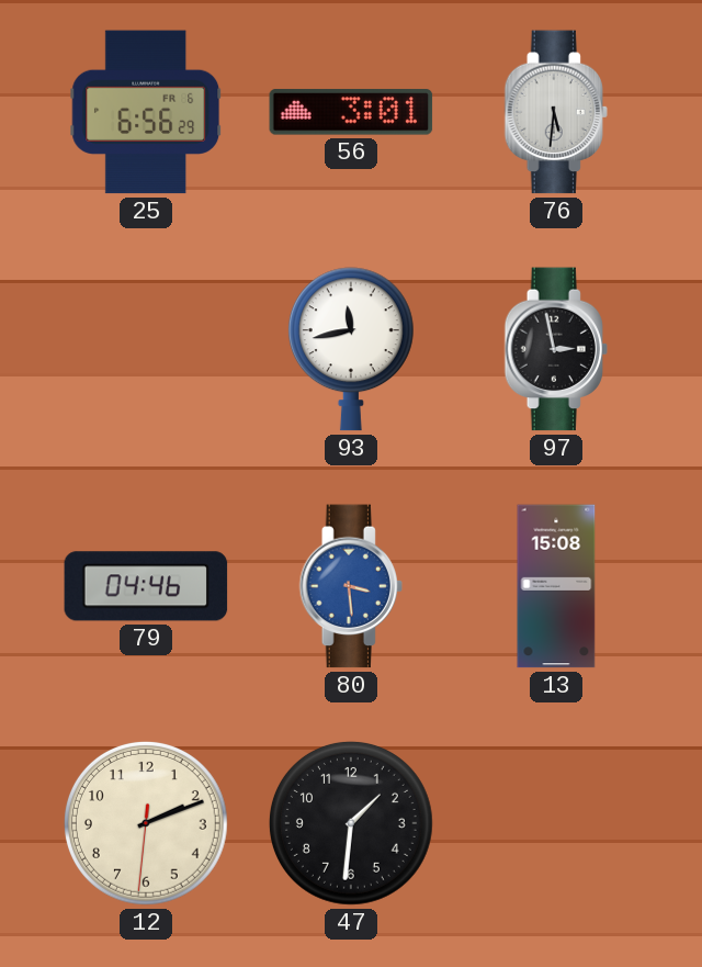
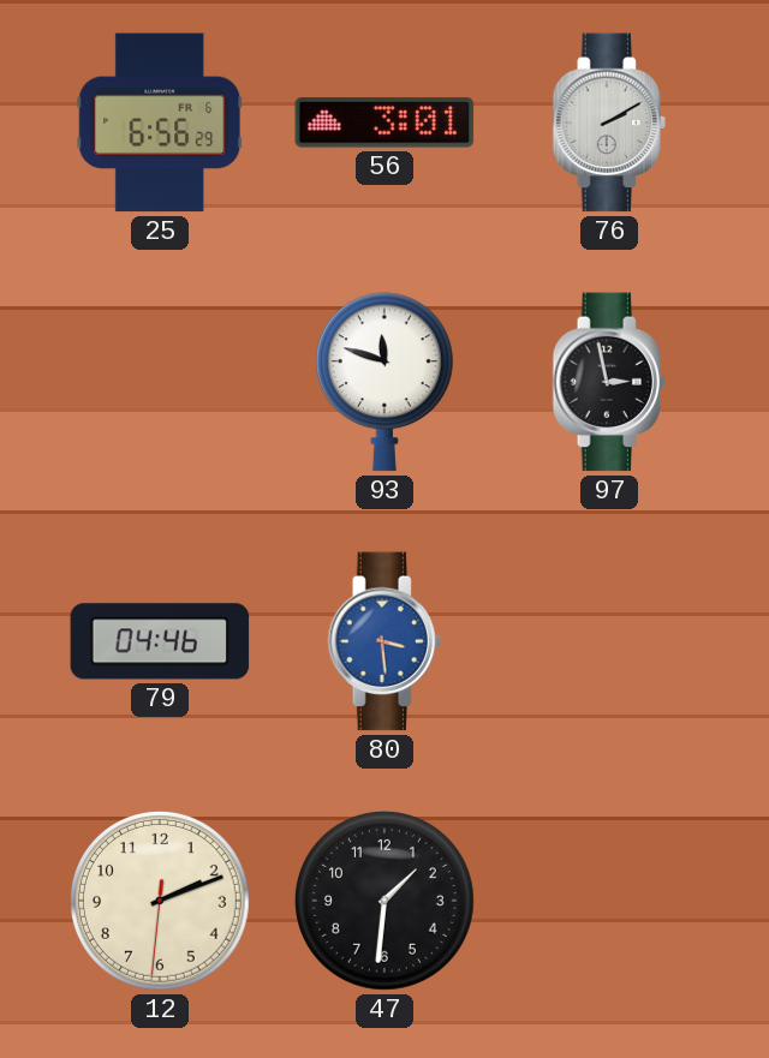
76: 5:31 -> 2:10 (608, 122)
93: 11:43 -> 11:48 (384, 382)
13: 15:08 -> none (556, 586)
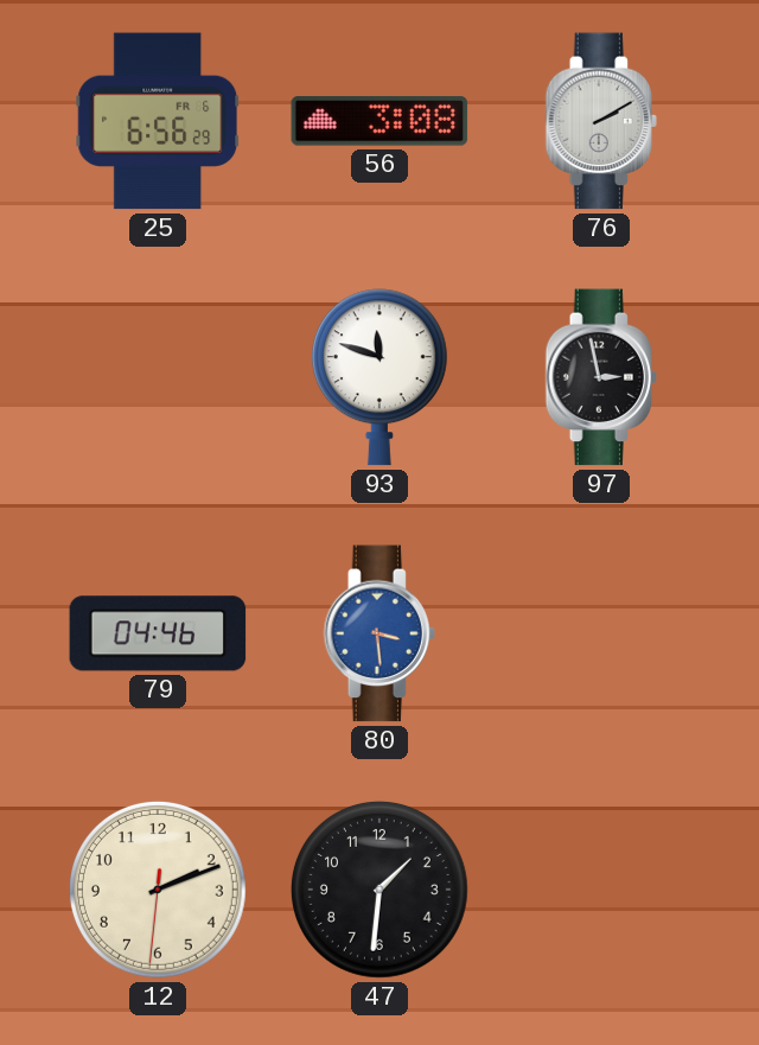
56: 3:01 -> 3:08 (379, 121)
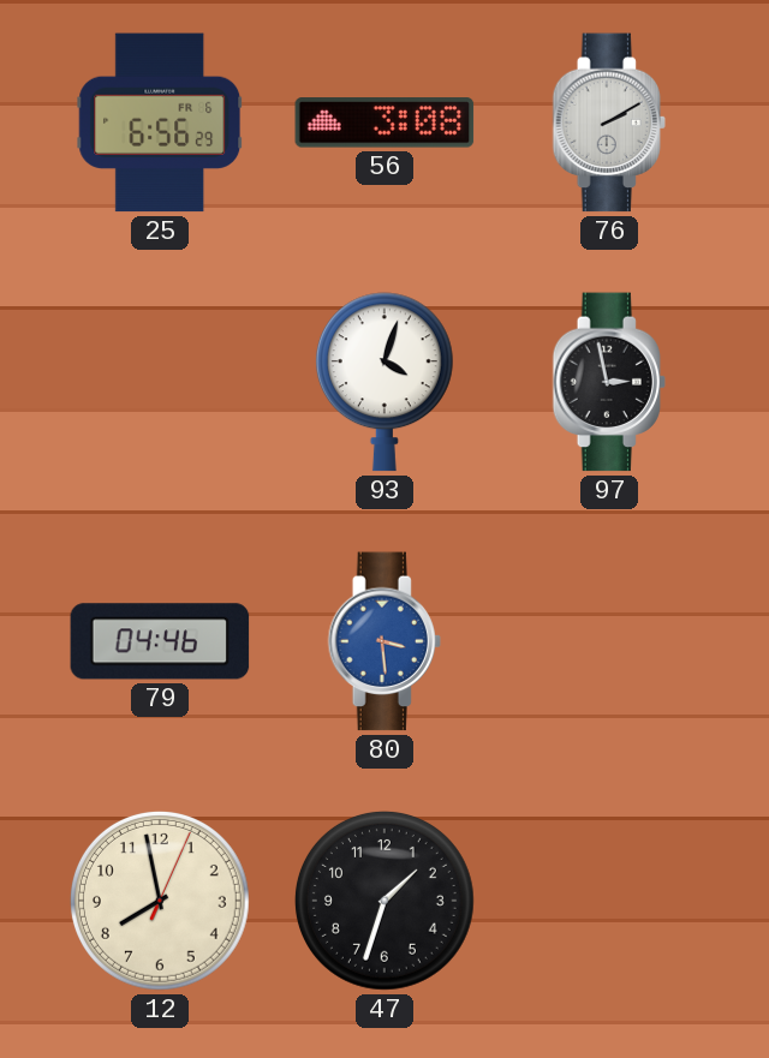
93: 11:48 -> 4:03 (384, 382)
12: 2:11 -> 7:58 (160, 901)
47: 1:31 -> 1:33 (384, 901)
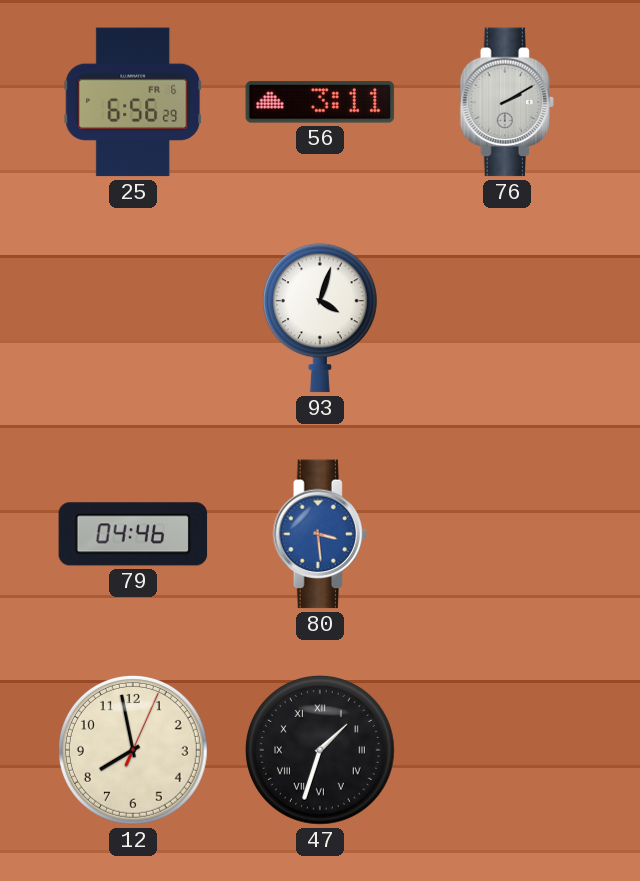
56: 3:08 -> 3:11 (320, 102)
97: 2:58 -> none (608, 382)
47 numerals: Arabic -> Roman (320, 750)
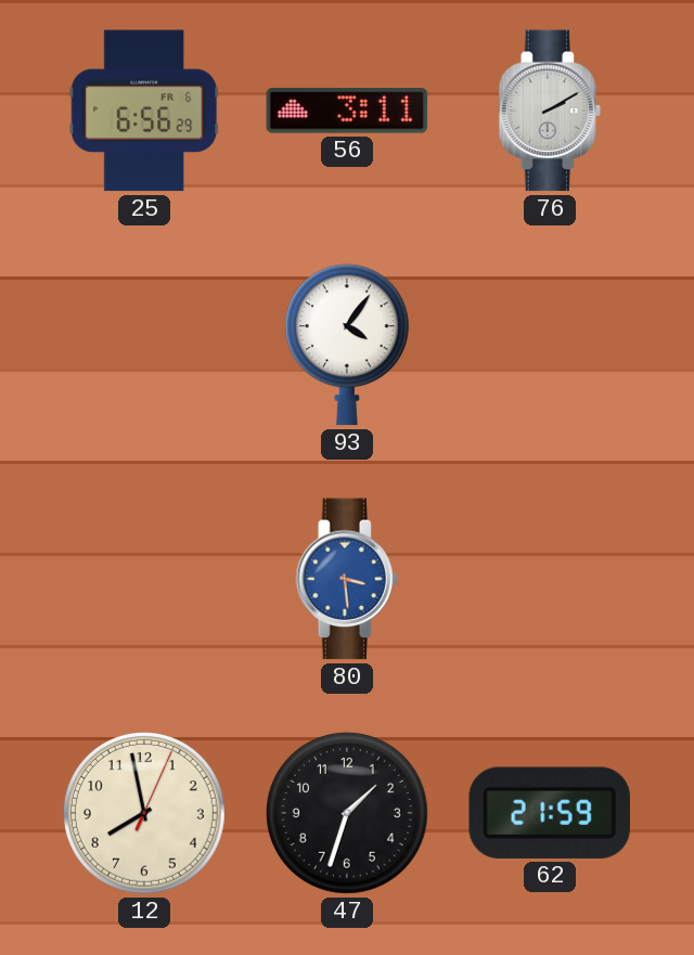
93: 4:03 -> 4:06 (347, 345)
79: 04:46 -> none (133, 534)
47 numerals: Roman -> Arabic (347, 813)
62: none -> 21:59 (550, 813)
